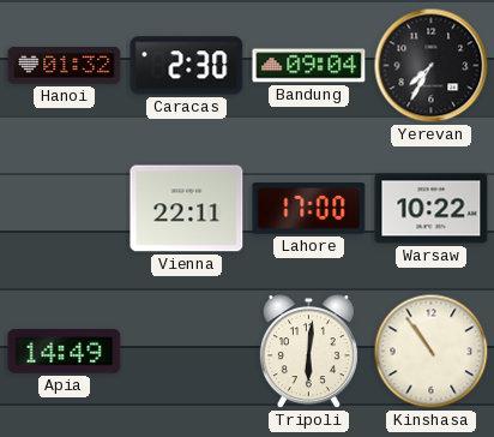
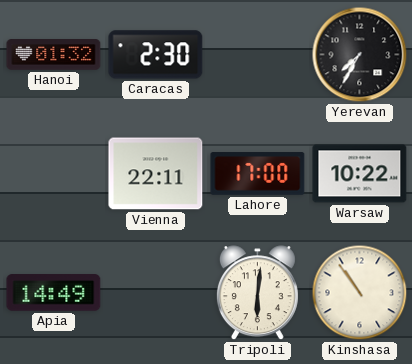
Bandung: 09:04 -> none (309, 66)
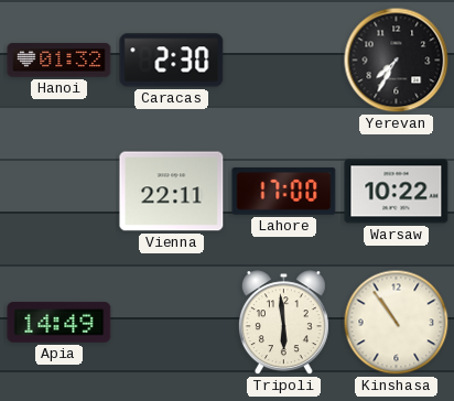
Tripoli: 6:01 -> 5:59 (283, 323)
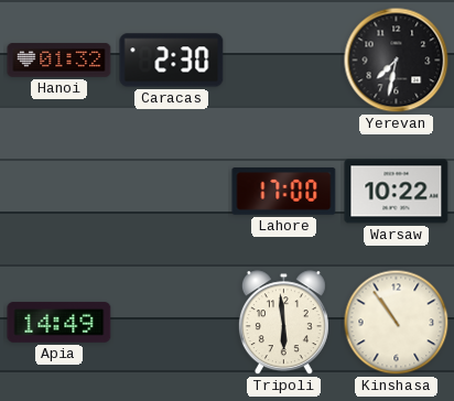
Yerevan: 7:35 -> 7:32 (397, 61)
Vienna: 22:11 -> none (172, 192)
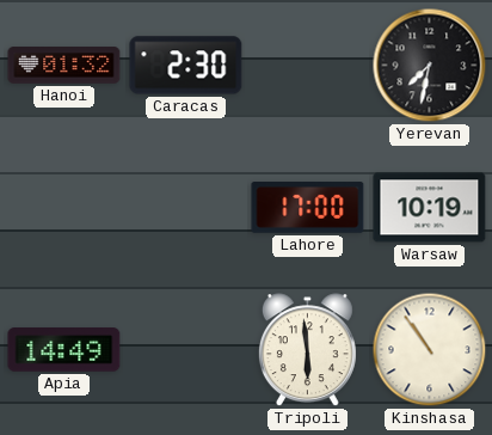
Warsaw: 10:22 -> 10:19 (430, 208)
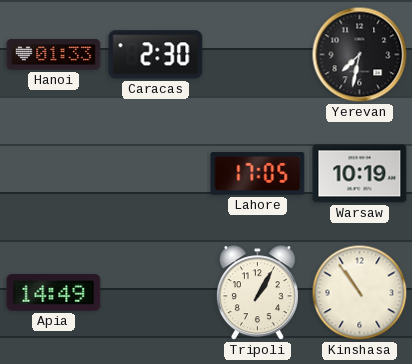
Hanoi: 01:32 -> 01:33 (54, 55)
Lahore: 17:00 -> 17:05 (258, 174)
Tripoli: 5:59 -> 1:05 (257, 293)
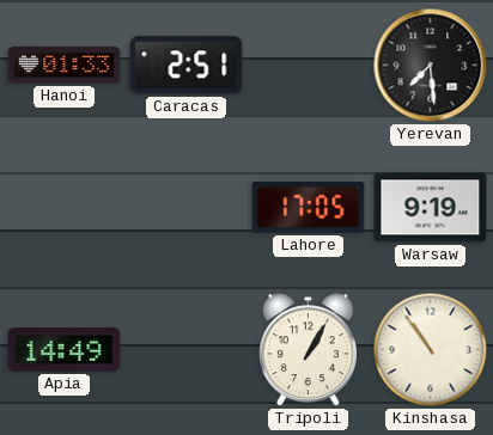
Caracas: 2:30 -> 2:51 (187, 66)
Yerevan: 7:32 -> 7:29 (431, 66)
Warsaw: 10:19 -> 9:19 (431, 208)
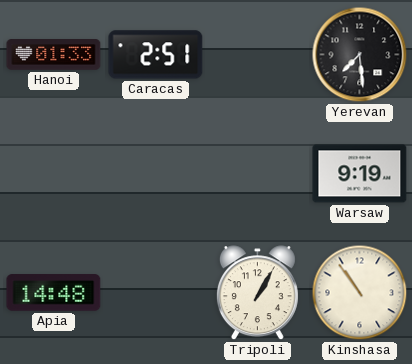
Lahore: 17:05 -> none (309, 208)
Apia: 14:49 -> 14:48 (54, 293)
